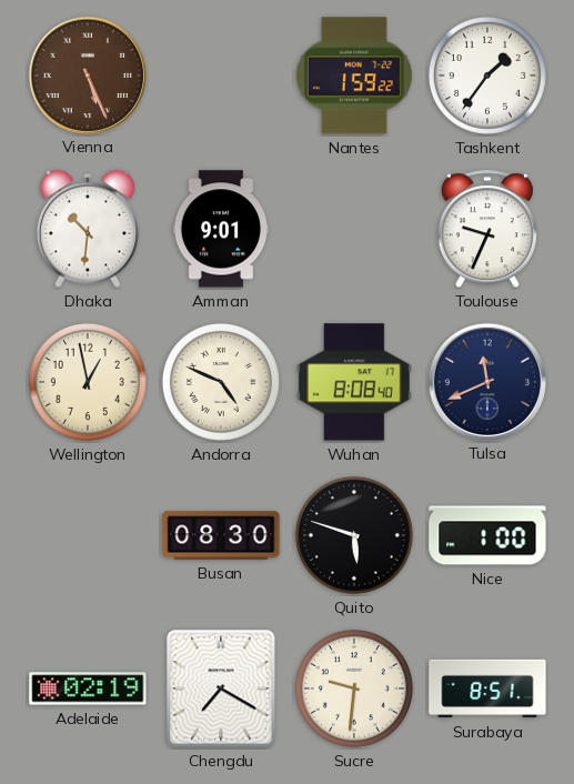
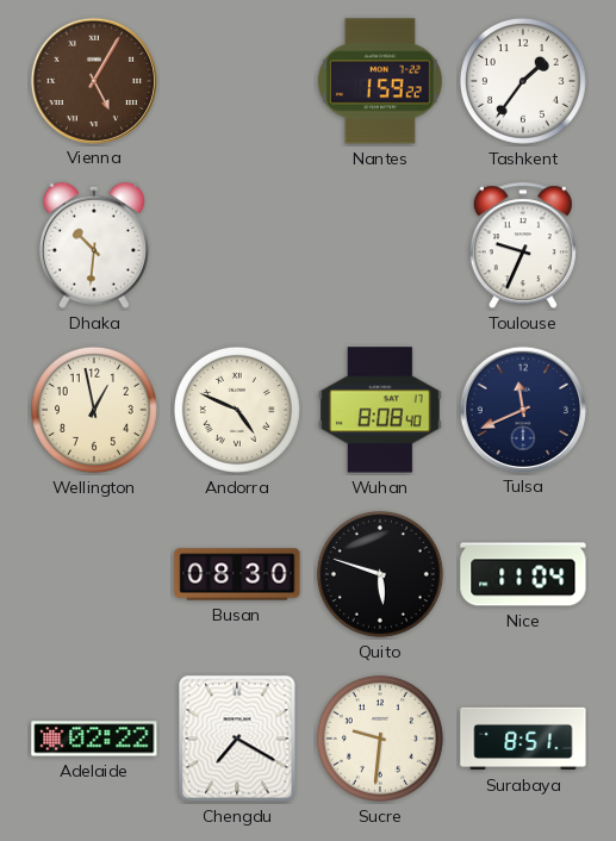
Vienna: 5:26 -> 5:05 (93, 80)
Amman: 9:01 -> none (221, 229)
Nice: 1:00 -> 11:04 (523, 574)
Adelaide: 02:19 -> 02:22 (94, 739)
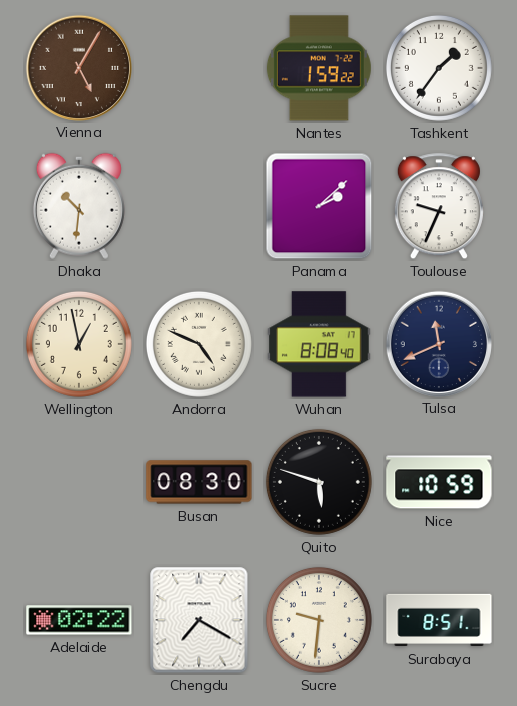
Panama: none -> 2:08 (319, 206)
Nice: 11:04 -> 10:59 (439, 482)
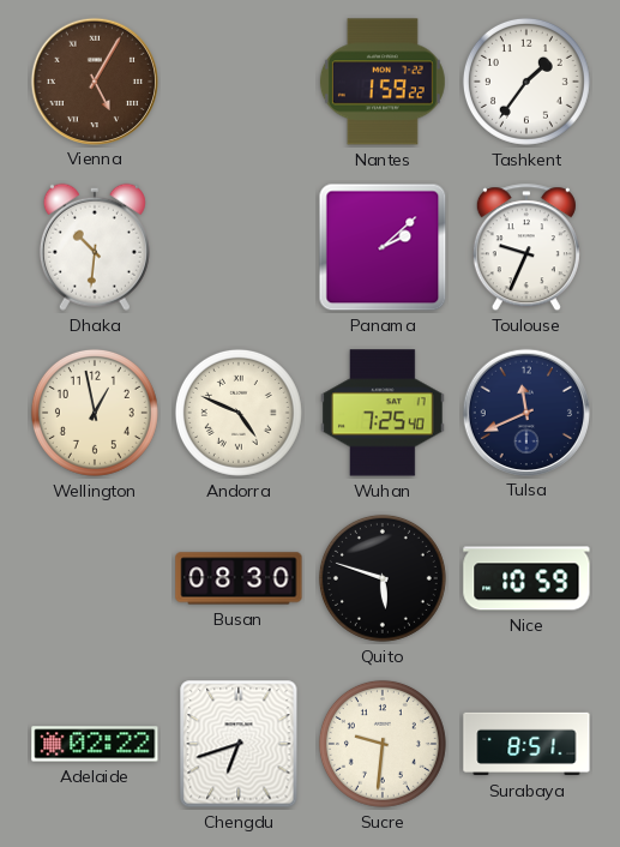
Wuhan: 8:08 -> 7:25 (384, 413)
Chengdu: 7:20 -> 6:42 (239, 744)
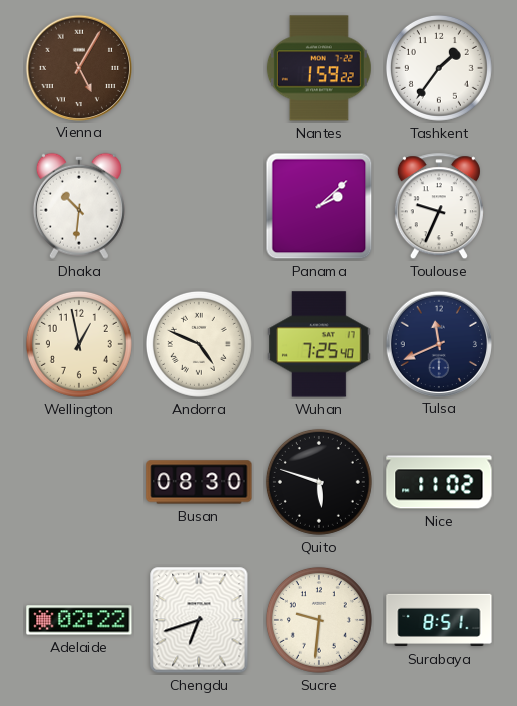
Nice: 10:59 -> 11:02 (439, 482)
